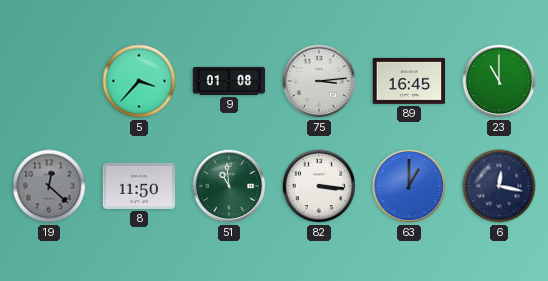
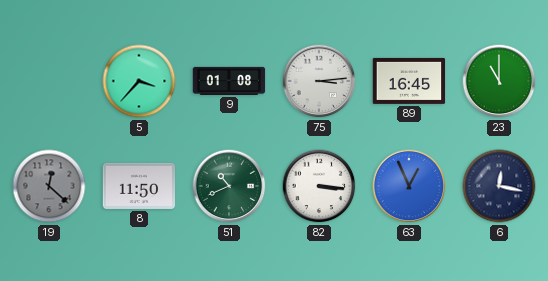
51: 10:59 -> 10:41 (229, 186)
63: 1:00 -> 12:56 (409, 186)
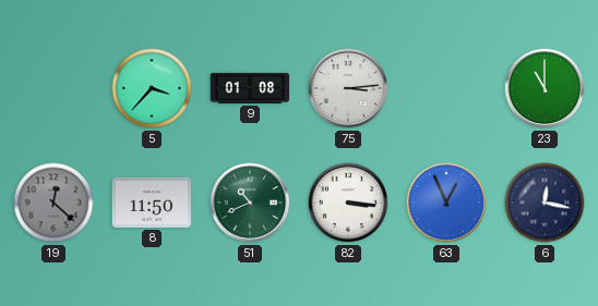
89: 16:45 -> none (409, 81)
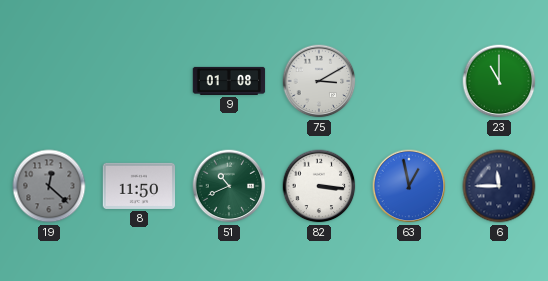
5: 3:37 -> none (152, 88)
75: 3:14 -> 3:10 (319, 81)
63: 12:56 -> 12:58 (409, 186)
6: 12:17 -> 11:45 (499, 186)
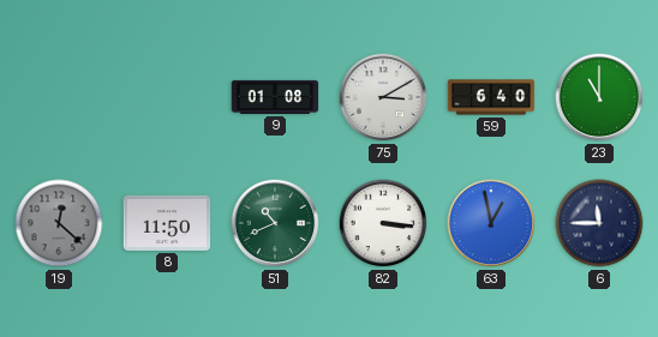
59: none -> 6:40 (491, 97)
